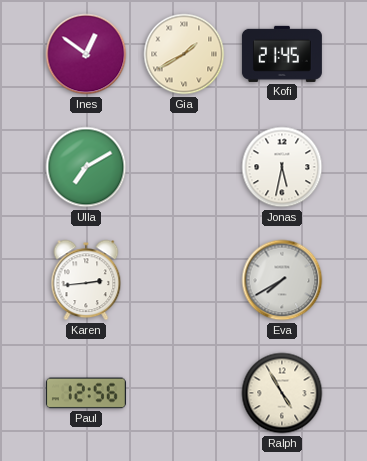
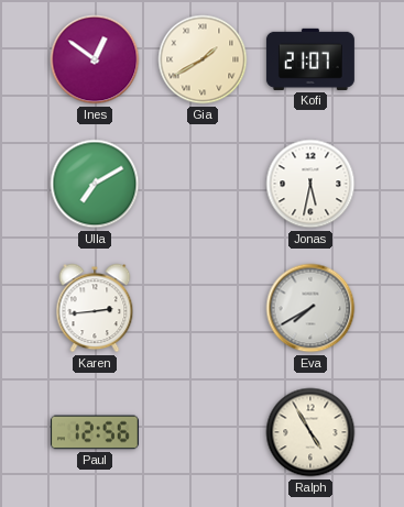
Kofi: 21:45 -> 21:07 (310, 59)
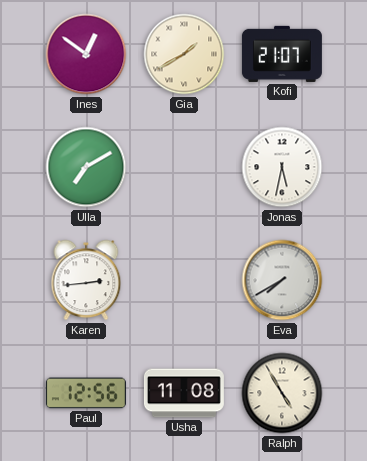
Usha: none -> 11:08 (184, 393)
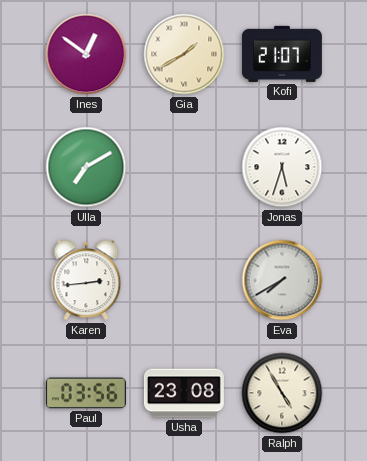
Jonas: 5:32 -> 5:33 (282, 167)
Paul: 12:56 -> 03:56 (86, 393)
Usha: 11:08 -> 23:08 (184, 393)
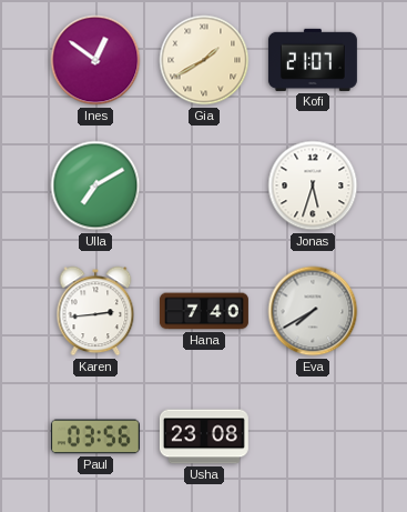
Hana: none -> 7:40 (204, 311)
Ralph: 4:55 -> none (282, 393)
